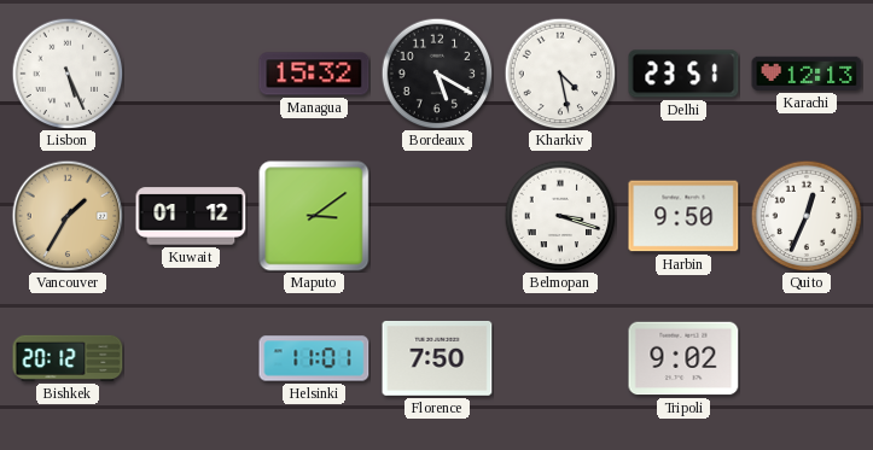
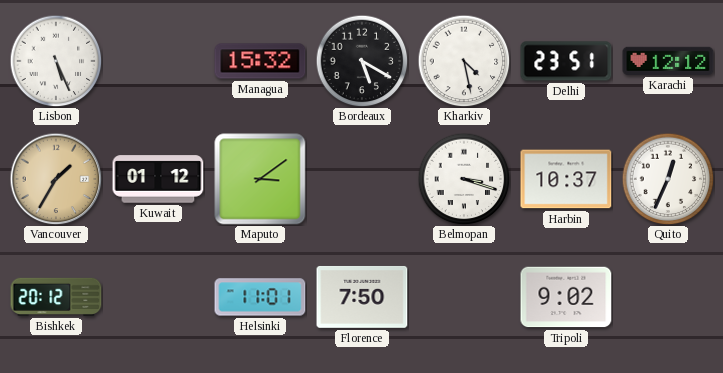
Karachi: 12:13 -> 12:12 (668, 61)
Harbin: 9:50 -> 10:37 (566, 179)
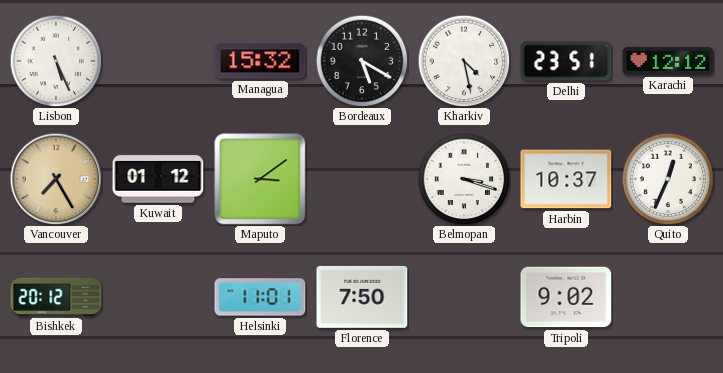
Vancouver: 1:35 -> 7:25 (56, 179)
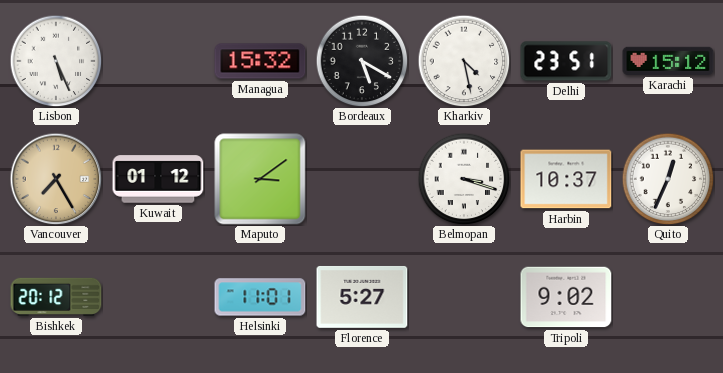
Karachi: 12:12 -> 15:12 (668, 61)
Florence: 7:50 -> 5:27 (362, 297)
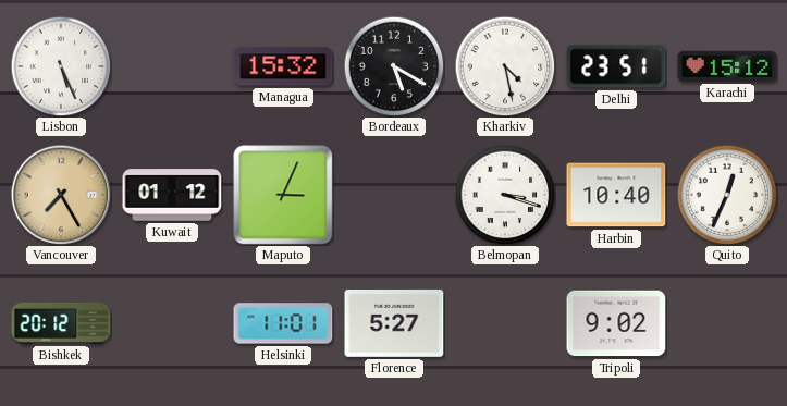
Maputo: 3:09 -> 3:04 (283, 195)
Harbin: 10:37 -> 10:40 (616, 195)
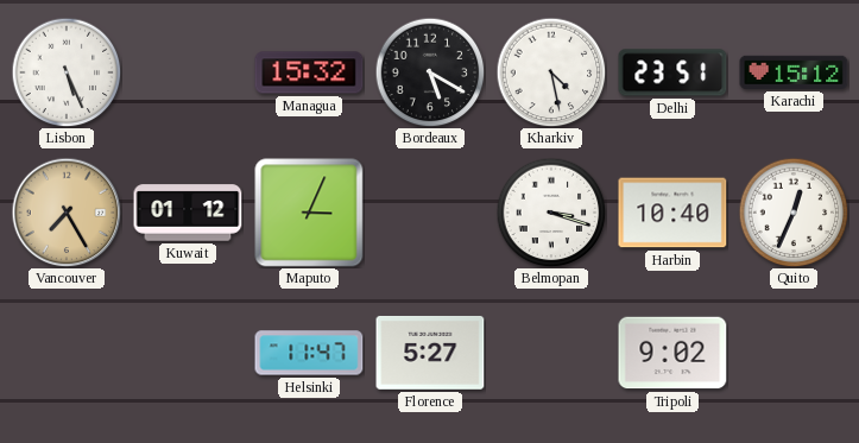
Bishkek: 20:12 -> none (61, 323)
Helsinki: 11:01 -> 11:47 (309, 353)
